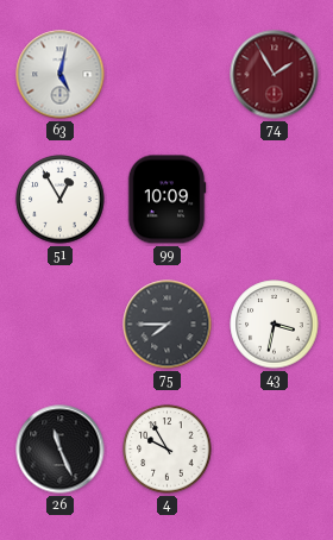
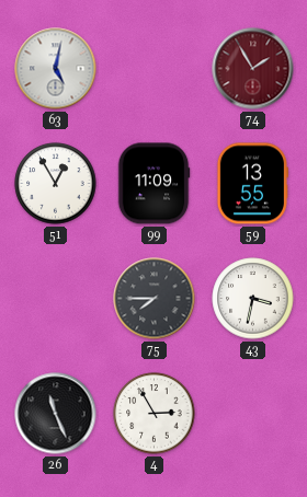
99: 10:09 -> 11:09 (153, 184)
59: none -> 13:55 (252, 184)
4: 9:55 -> 2:55 (155, 414)
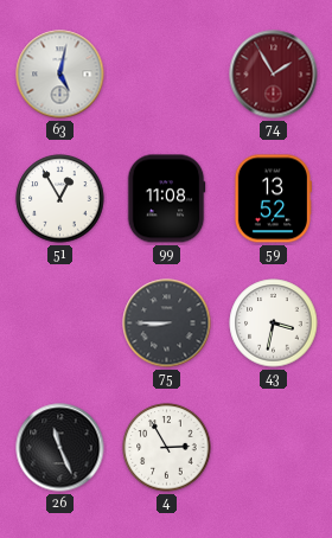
99: 11:09 -> 11:08 (166, 199)
59: 13:55 -> 13:52 (273, 199)
75: 7:45 -> 8:45 (167, 324)
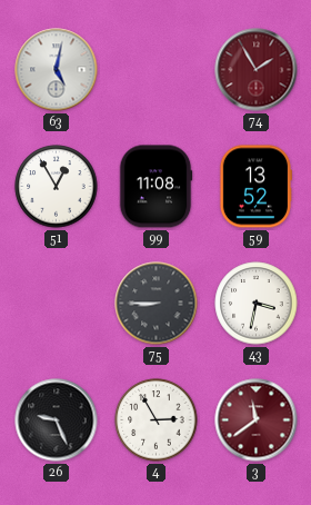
26: 11:26 -> 9:26 (57, 420)
3: none -> 11:39 (257, 420)
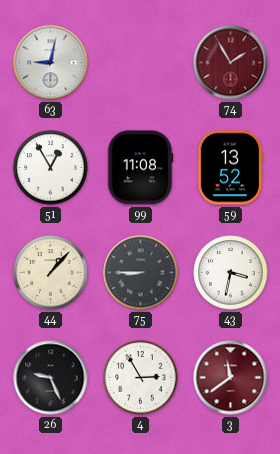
63: 5:02 -> 9:02 (51, 63)
44: none -> 1:07 (51, 273)
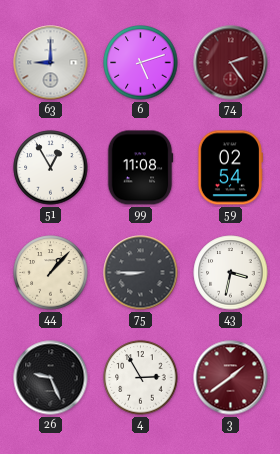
63: 9:02 -> 9:00 (51, 63)
6: none -> 5:12 (141, 63)
74: 1:55 -> 2:24 (231, 63)
59: 13:52 -> 02:54 (230, 168)
3: 11:39 -> 1:39 (231, 378)
